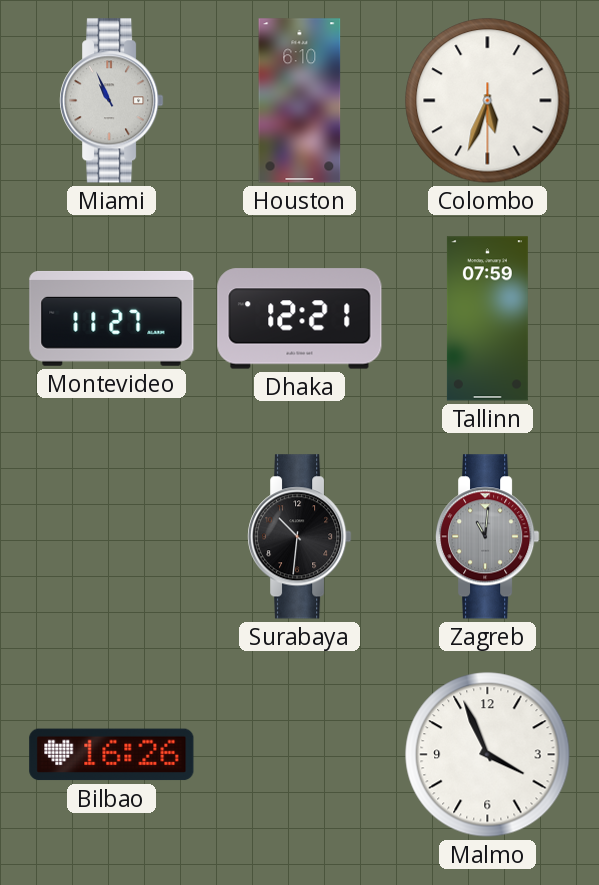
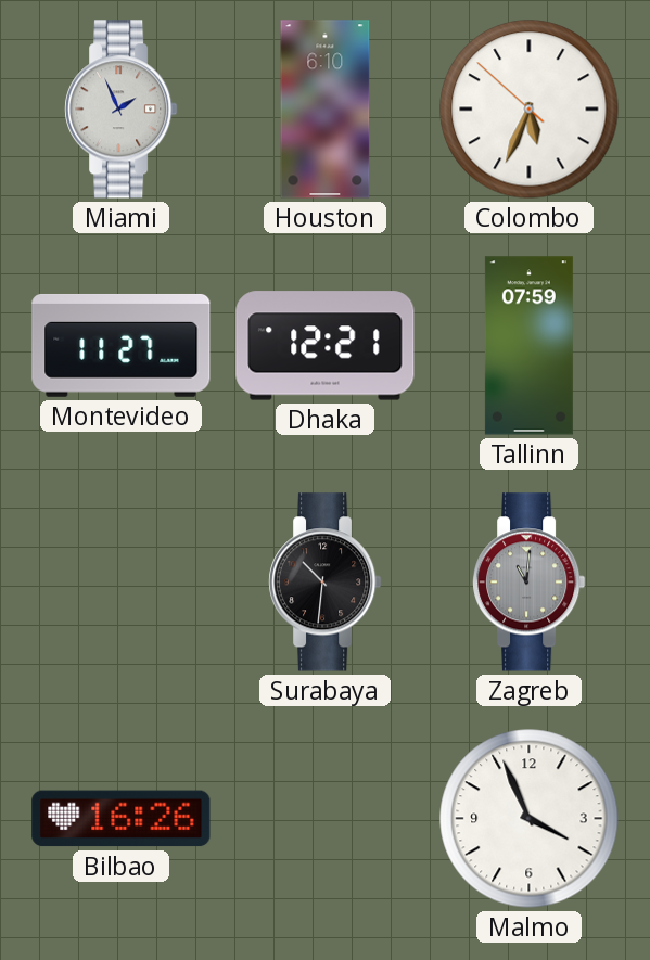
Miami: 10:56 -> 1:56 (122, 110)
Colombo: 5:33:30 -> 5:33:52 (530, 110)
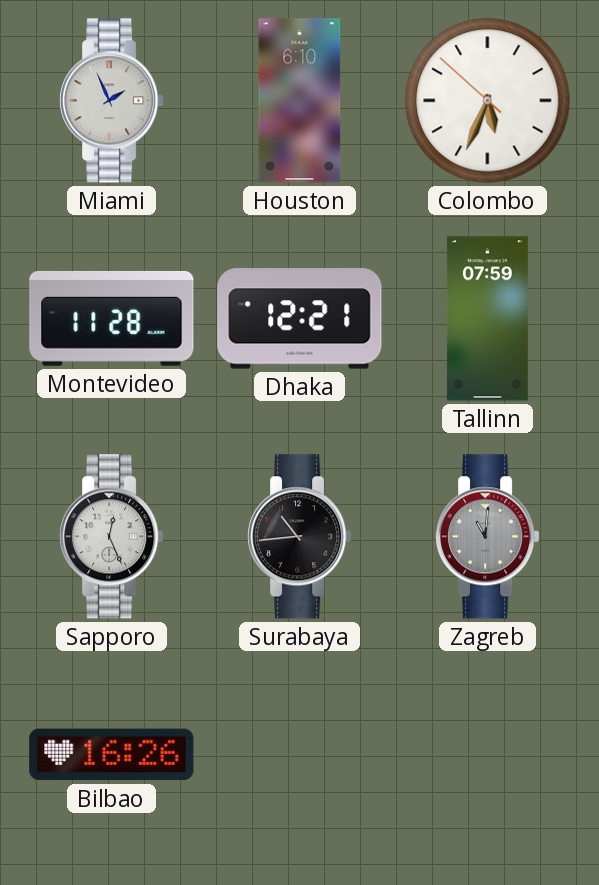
Montevideo: 11:27 -> 11:28 (112, 318)
Sapporo: none -> 12:26 (112, 537)
Surabaya: 10:31 -> 10:44 (300, 537)
Malmo: 3:56 -> none (530, 819)
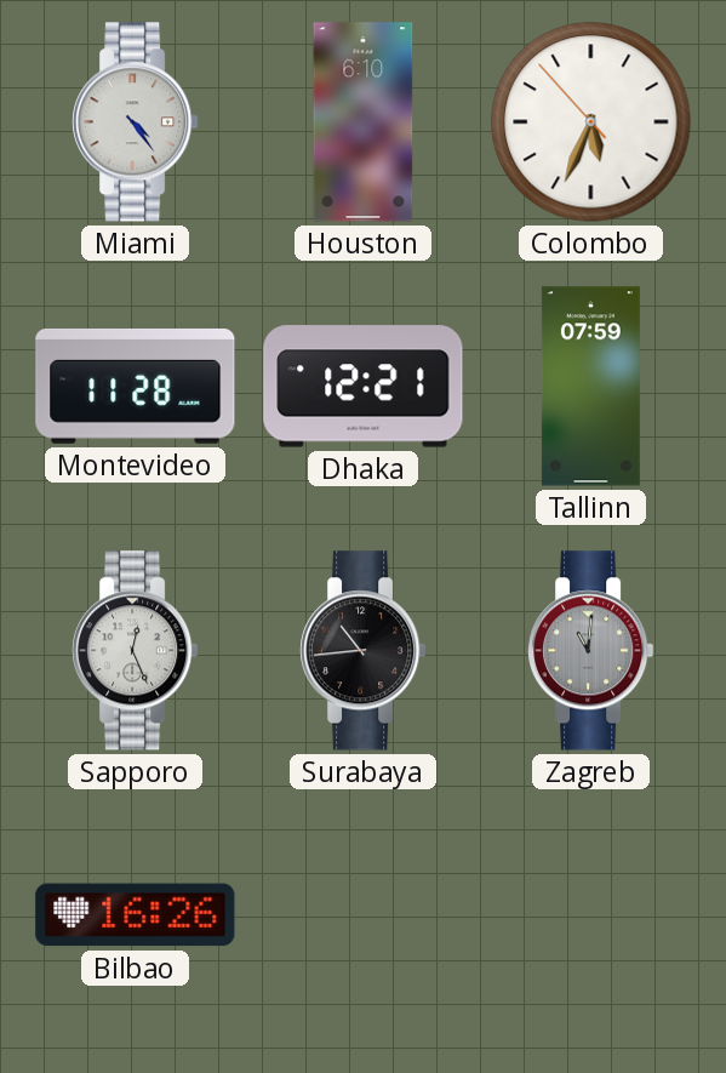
Miami: 1:56 -> 4:24 (136, 122)
Colombo: 5:33:52 -> 5:33:53 (591, 122)
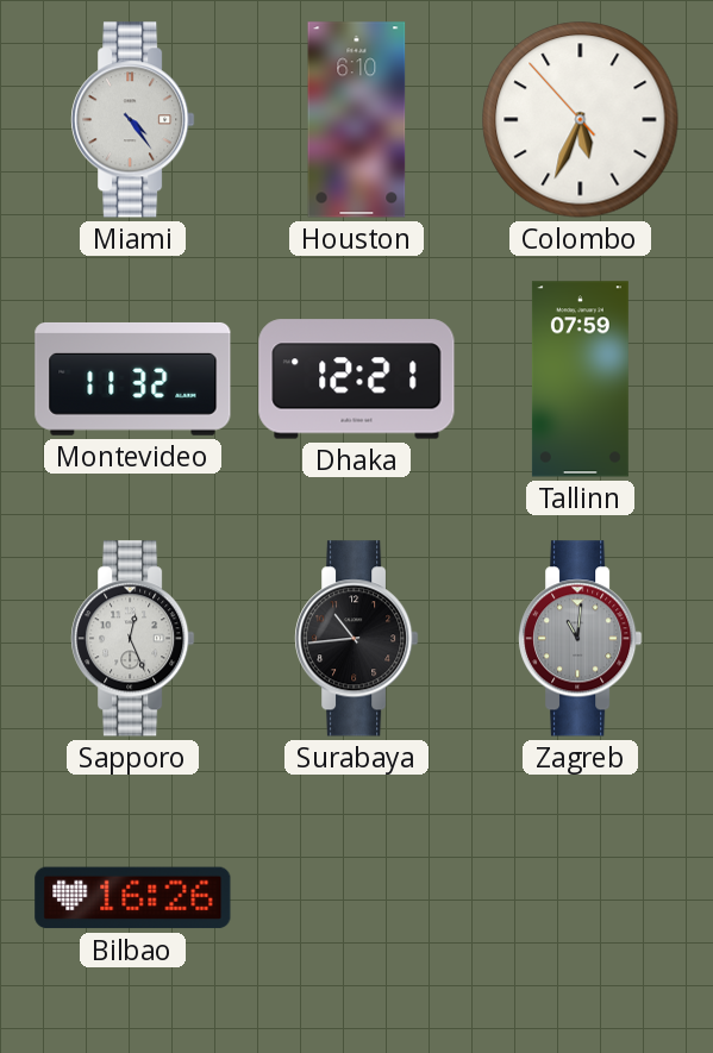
Montevideo: 11:28 -> 11:32 (133, 378)
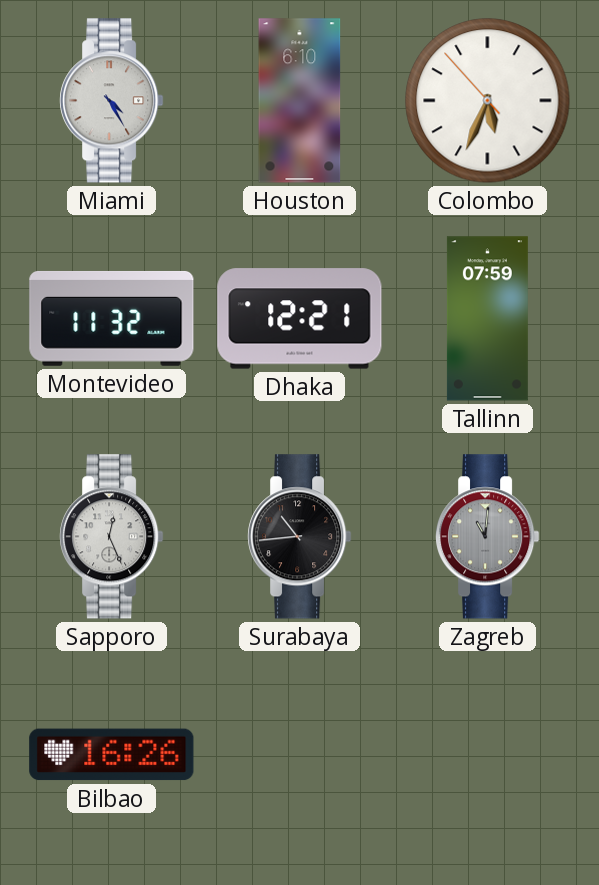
Miami: 4:24 -> 4:25 (112, 101)
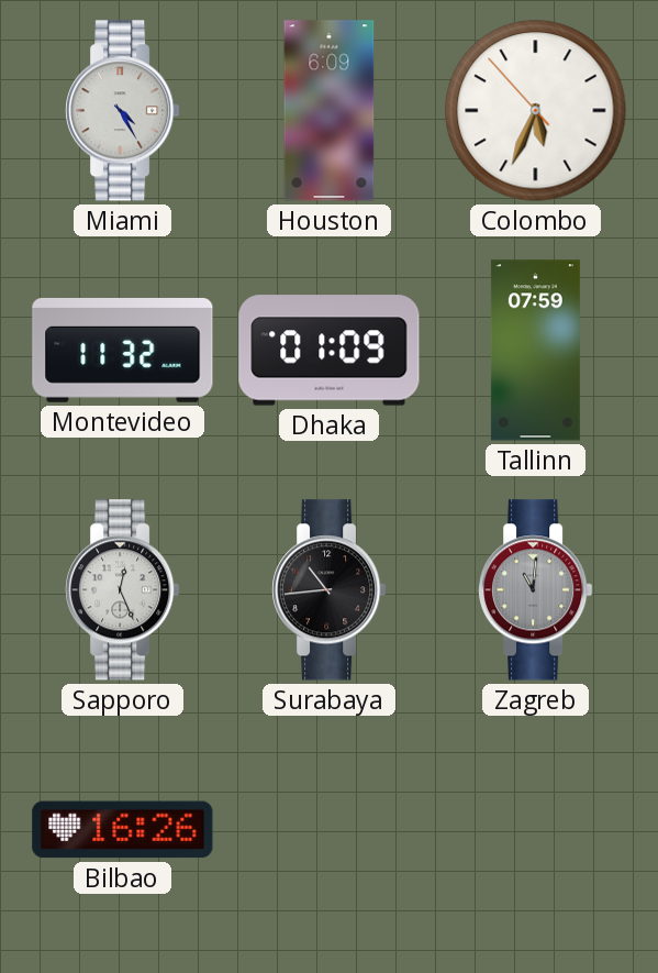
Houston: 6:10 -> 6:09 (330, 111)
Dhaka: 12:21 -> 01:09 (330, 351)
